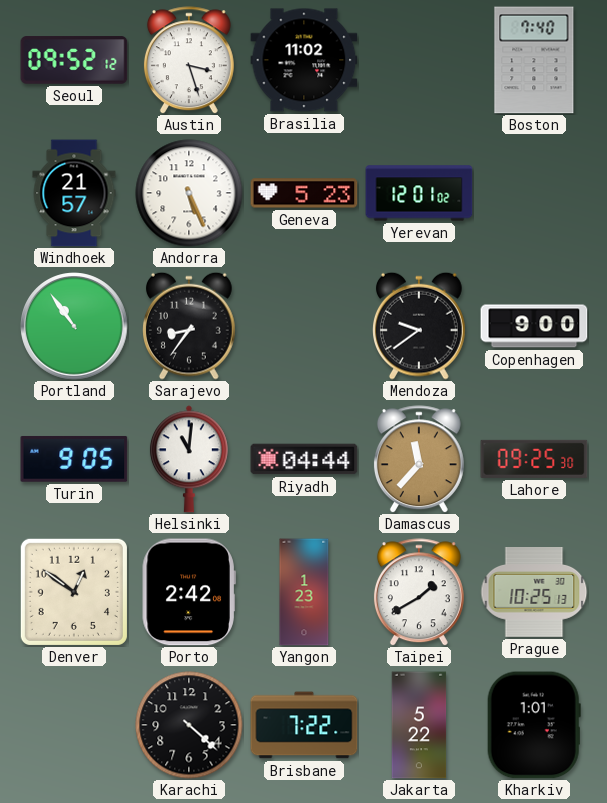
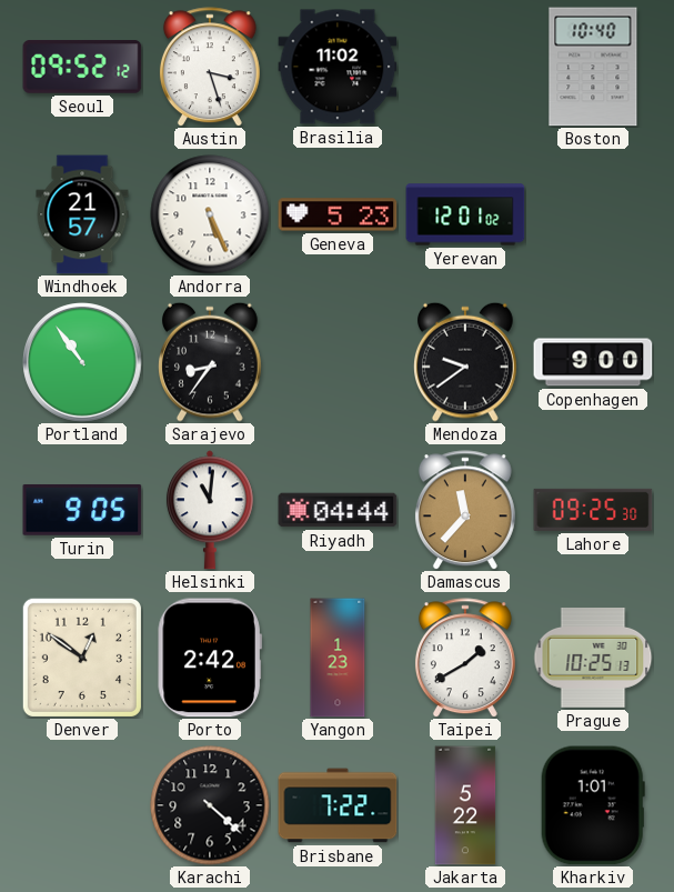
Boston: 7:40 -> 10:40 (593, 67)
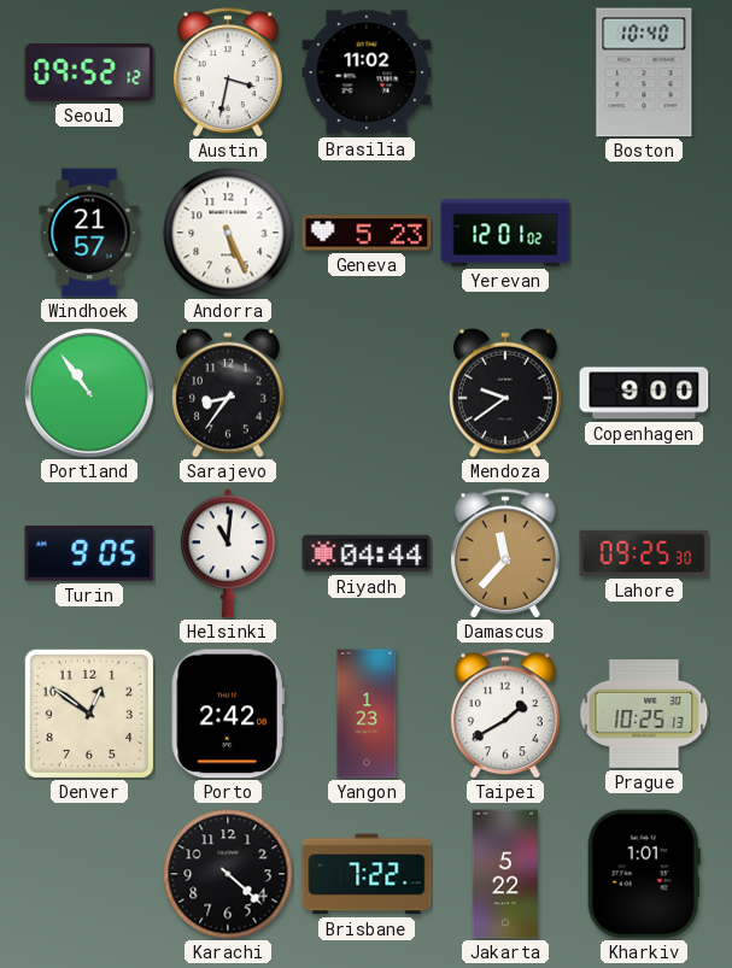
Austin: 3:27 -> 3:32 (228, 72)
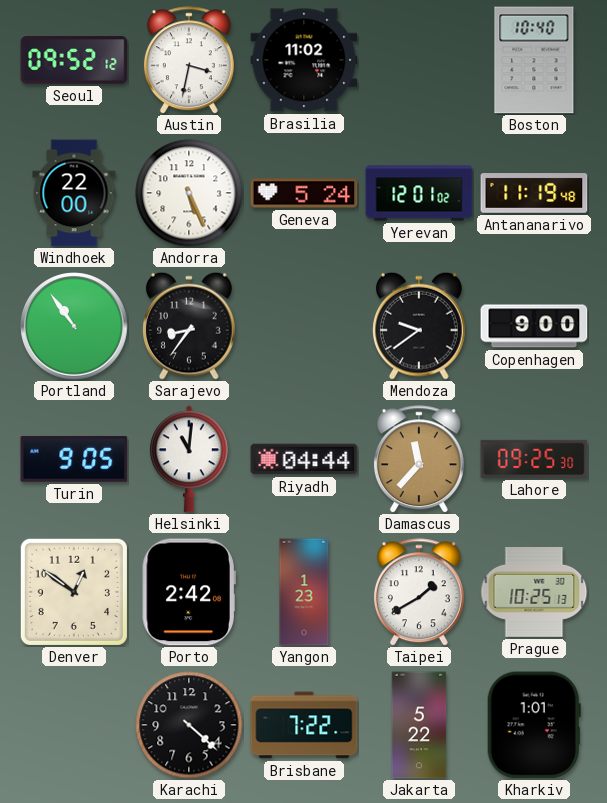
Windhoek: 21:57 -> 22:00 (74, 193)
Geneva: 5:23 -> 5:24 (304, 193)
Antananarivo: none -> 11:19 (534, 193)
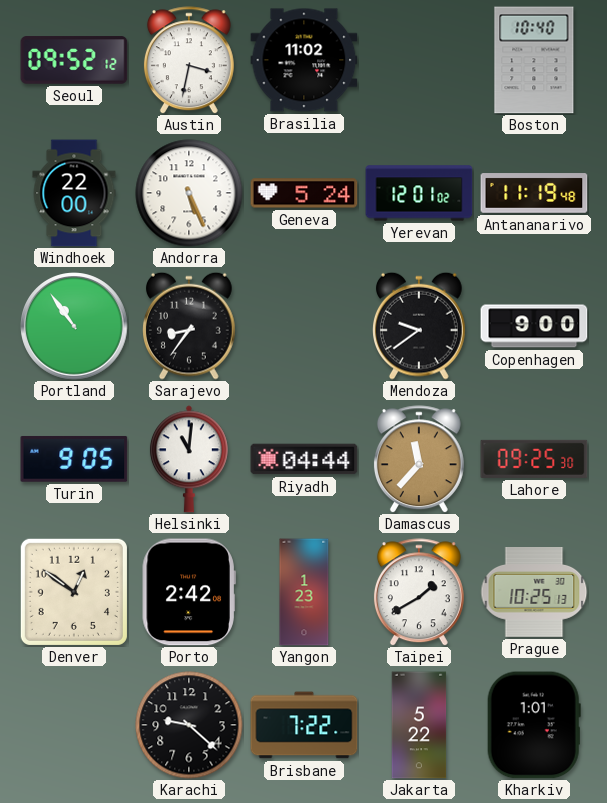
Karachi: 4:22 -> 9:22 (189, 725)
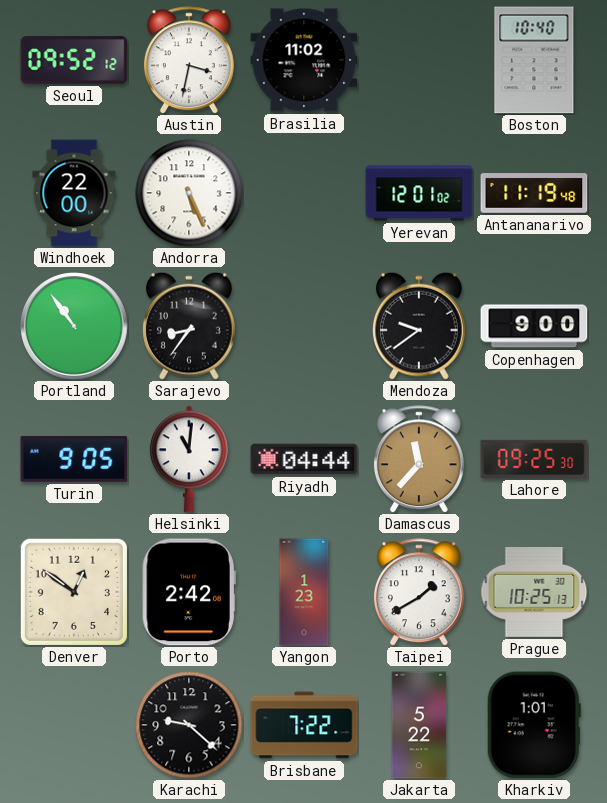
Geneva: 5:24 -> none (304, 193)
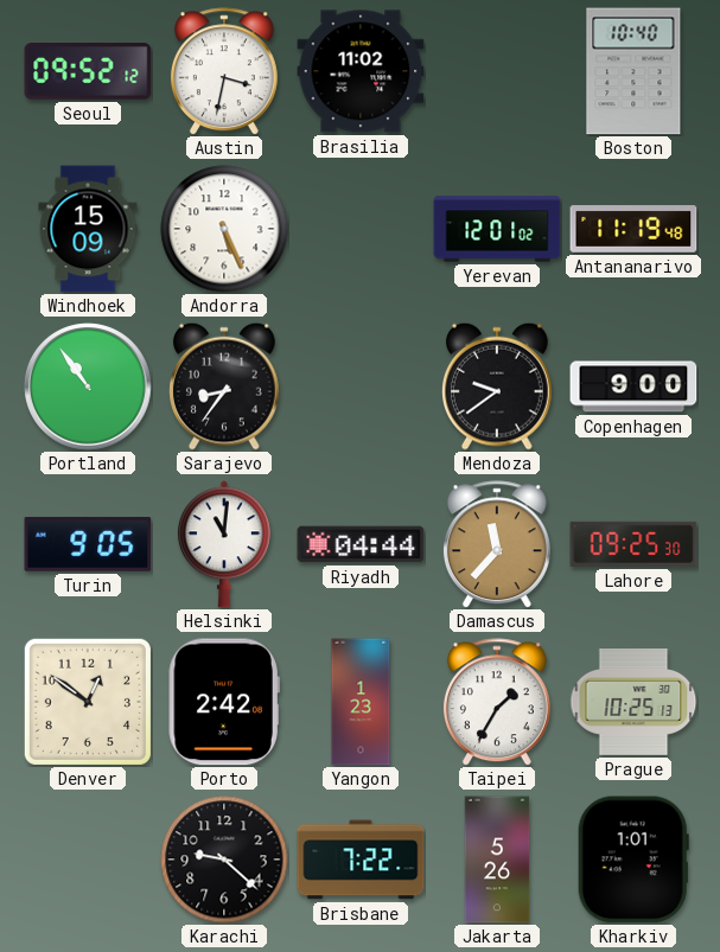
Windhoek: 22:00 -> 15:09 (88, 229)
Taipei: 1:40 -> 1:35 (497, 702)
Jakarta: 5:22 -> 5:26 (497, 860)
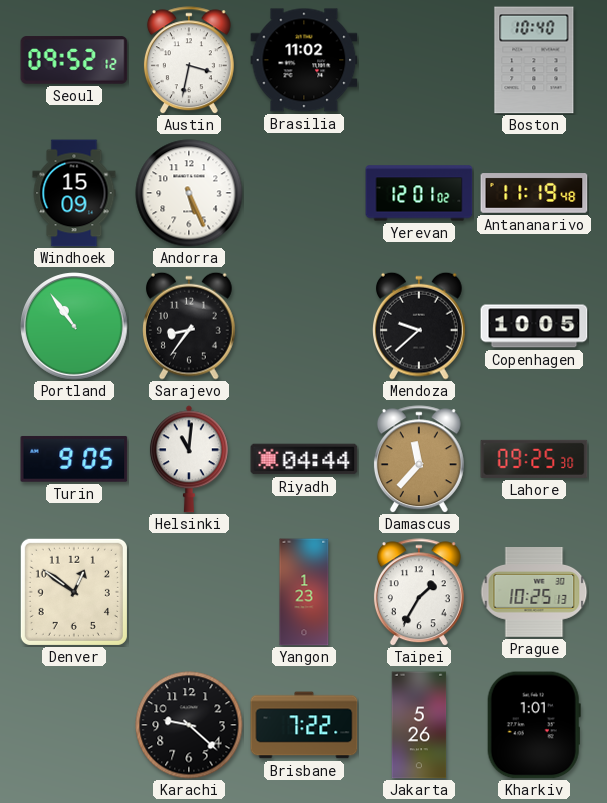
Mendoza: 9:39 -> 9:38 (420, 326)
Copenhagen: 9:00 -> 10:05 (534, 326)
Porto: 2:42 -> none (224, 702)
